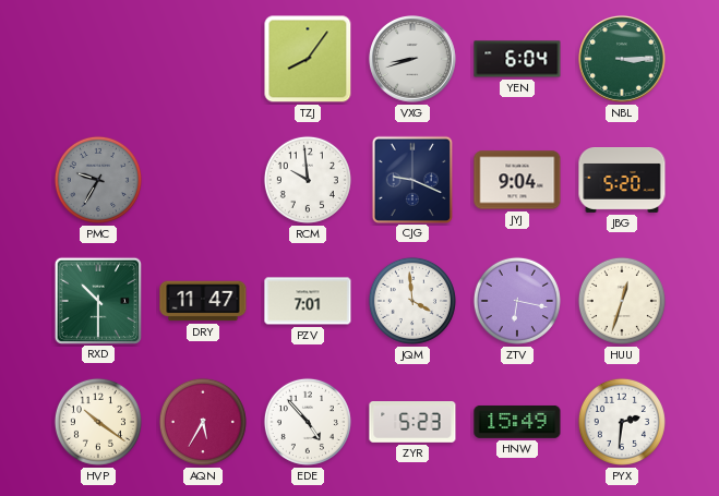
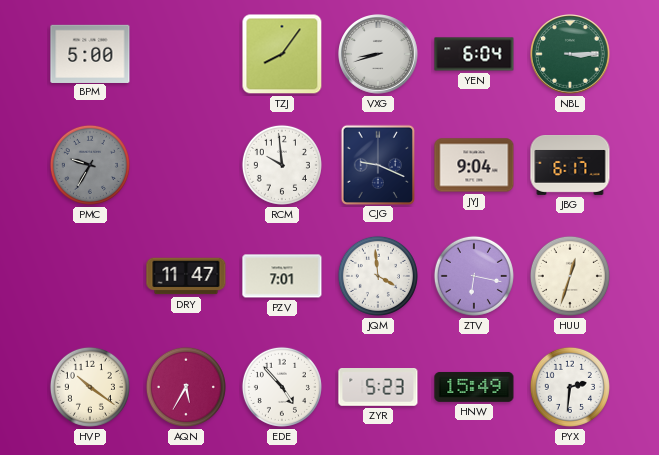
BPM: none -> 5:00 (90, 53)
JBG: 5:20 -> 6:17 (570, 166)
RXD: 10:30 -> none (97, 300)
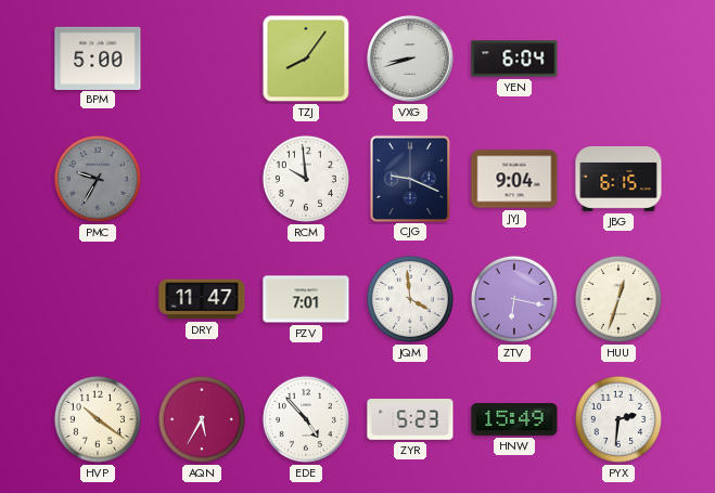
NBL: 3:15 -> none (571, 55)
JBG: 6:17 -> 6:15 (618, 180)
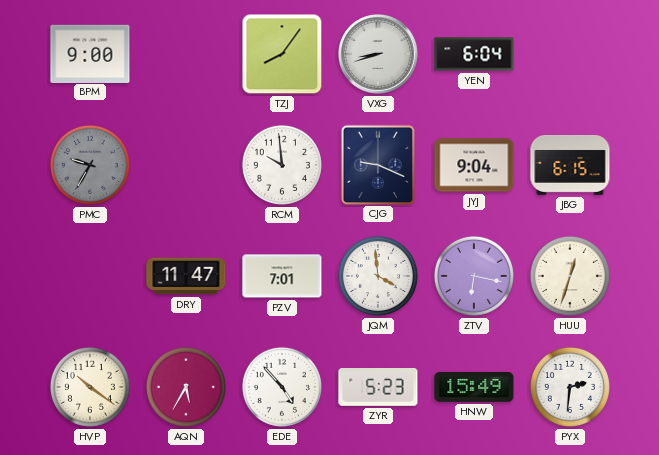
BPM: 5:00 -> 9:00 (90, 53)
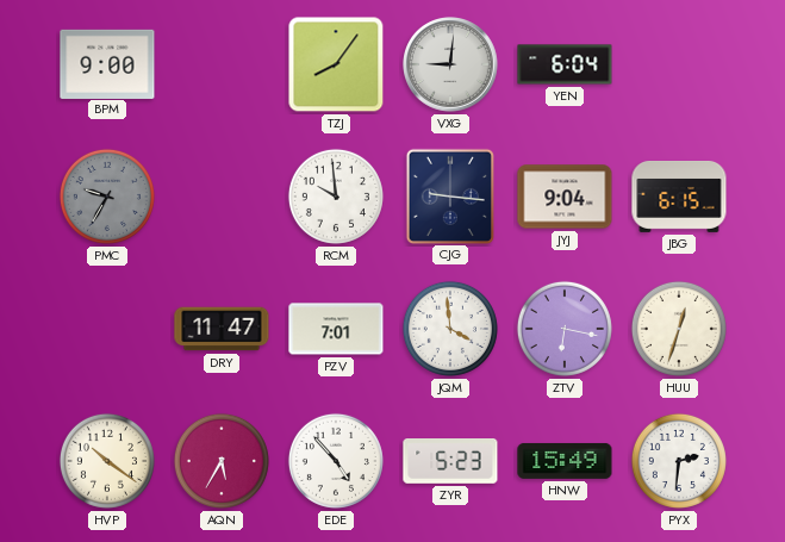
VXG: 8:42 -> 9:01 (451, 66)
CJG: 9:19 -> 9:16 (449, 195)
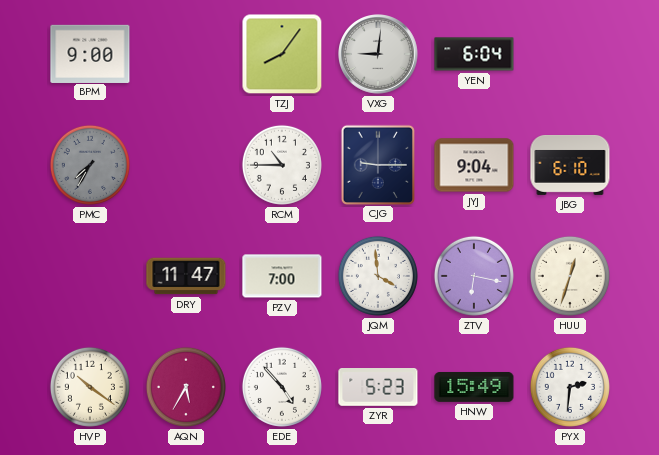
PMC: 9:35 -> 7:35 (90, 165)
RCM: 9:59 -> 10:45 (282, 165)
CJG: 9:16 -> 9:15 (377, 164)
JBG: 6:15 -> 6:10 (570, 166)
PZV: 7:01 -> 7:00 (282, 276)
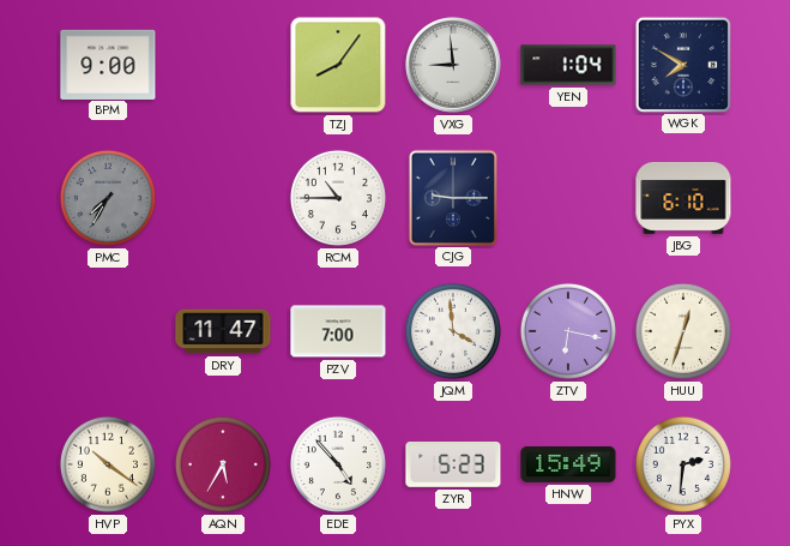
VXG: 9:01 -> 8:59 (454, 66)
YEN: 6:04 -> 1:04 (568, 65)
WGK: none -> 7:50 (682, 64)
JYJ: 9:04 -> none (474, 165)
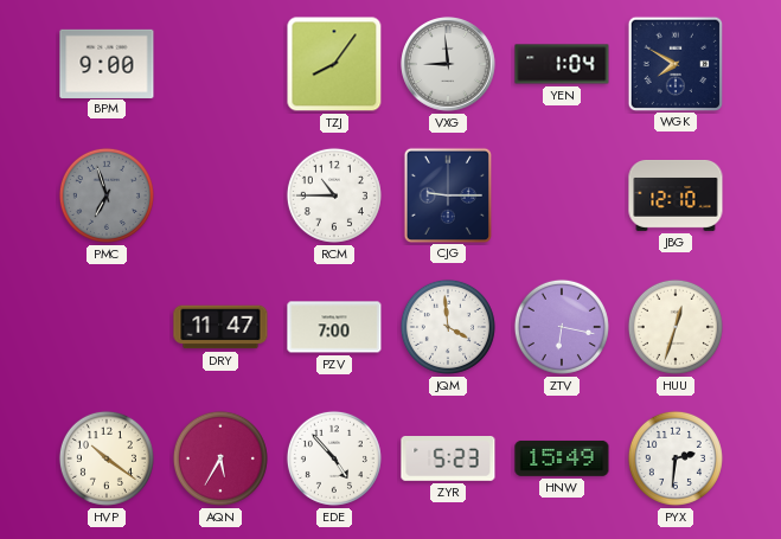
PMC: 7:35 -> 6:57 (107, 195)
JBG: 6:10 -> 12:10 (676, 197)
